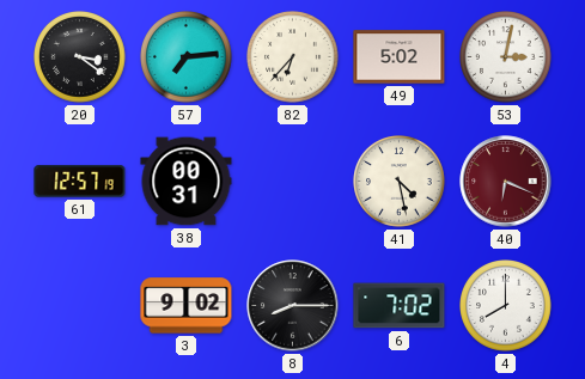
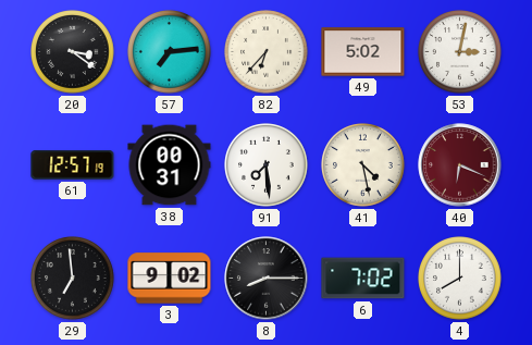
91: none -> 7:29 (267, 165)
29: none -> 6:59 (73, 279)
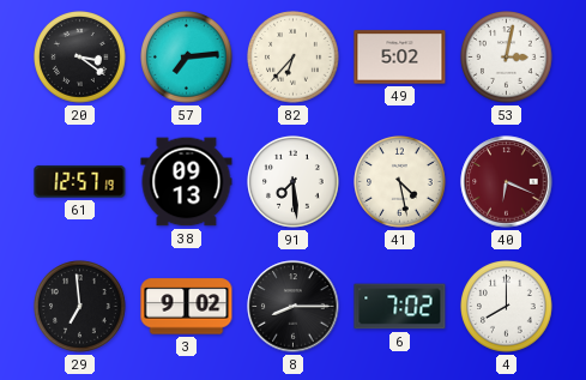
38: 00:31 -> 09:13 (187, 182)
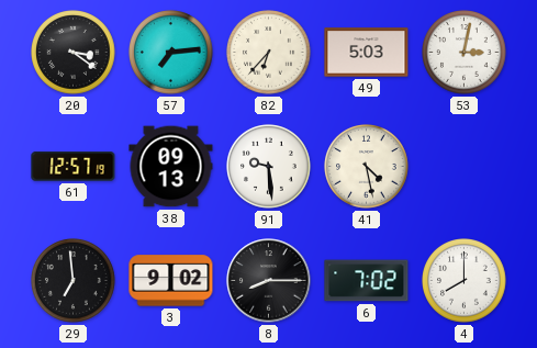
49: 5:02 -> 5:03 (367, 53)
91: 7:29 -> 9:29 (269, 167)
40: 6:19 -> none (507, 182)
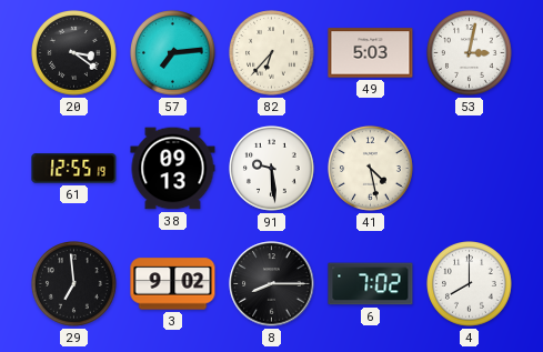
61: 12:57 -> 12:55 (74, 169)
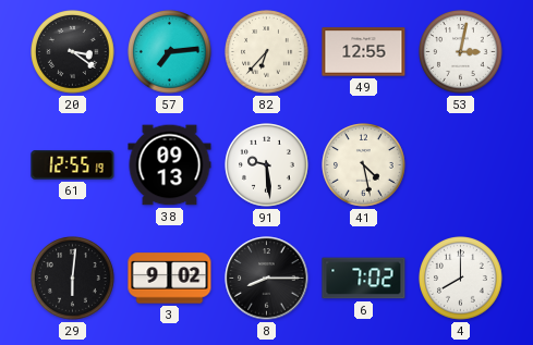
49: 5:03 -> 12:55 (364, 52)
29: 6:59 -> 6:01 (73, 279)
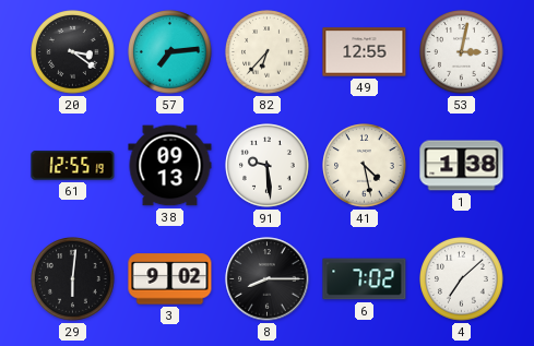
1: none -> 1:38 (462, 166)
4: 8:00 -> 7:08 (462, 279)
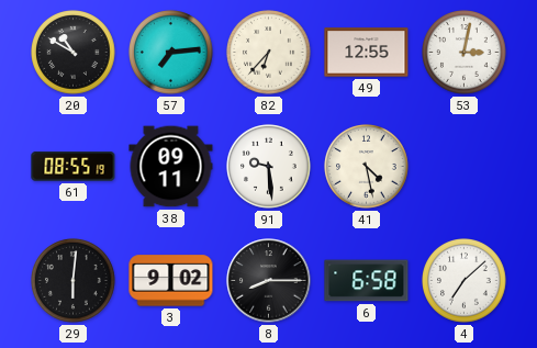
20: 3:21 -> 10:50 (74, 53)
61: 12:55 -> 08:55 (74, 167)
38: 09:13 -> 09:11 (171, 167)
1: 1:38 -> none (462, 166)
6: 7:02 -> 6:58 (367, 281)
